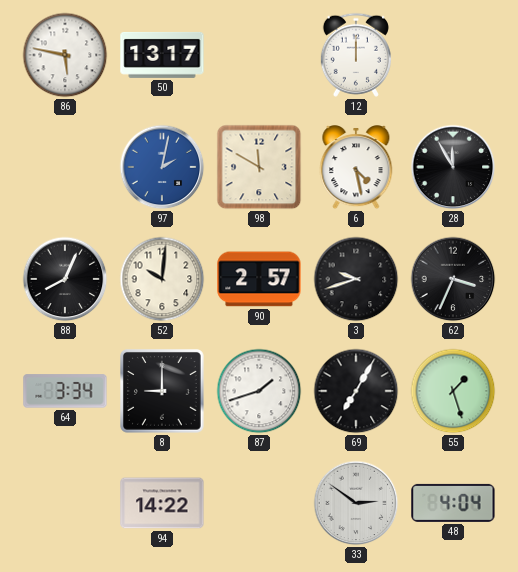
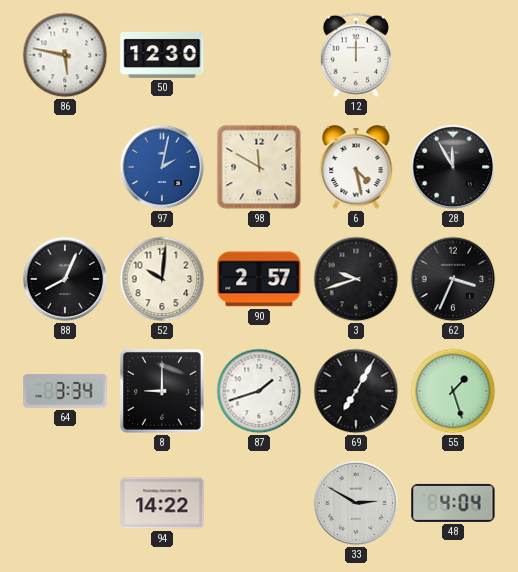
50: 13:17 -> 12:30 (162, 55)
33: 2:51 -> 2:50 (356, 503)
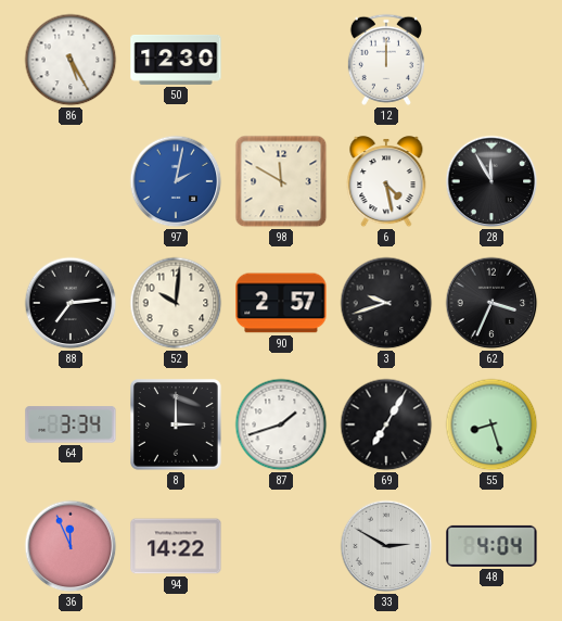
86: 5:47 -> 5:25 (71, 60)
88: 8:04 -> 7:14 (71, 303)
8: 9:00 -> 3:00 (177, 426)
55: 1:27 -> 8:27 (491, 424)
36: none -> 11:56 (71, 546)
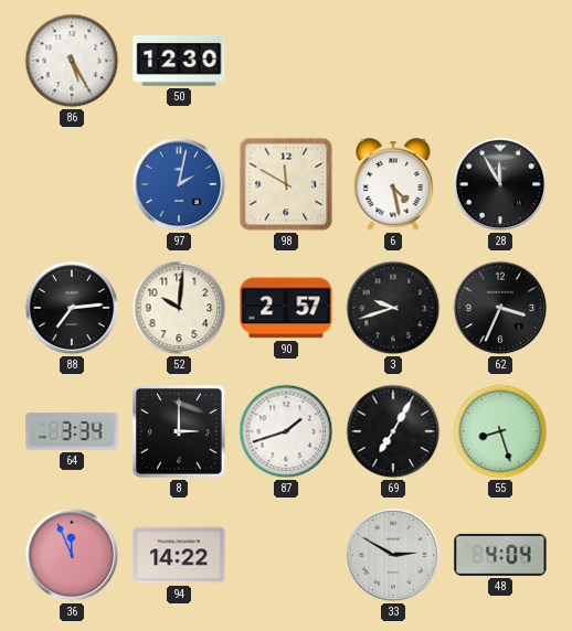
12: 12:00 -> none (386, 60)
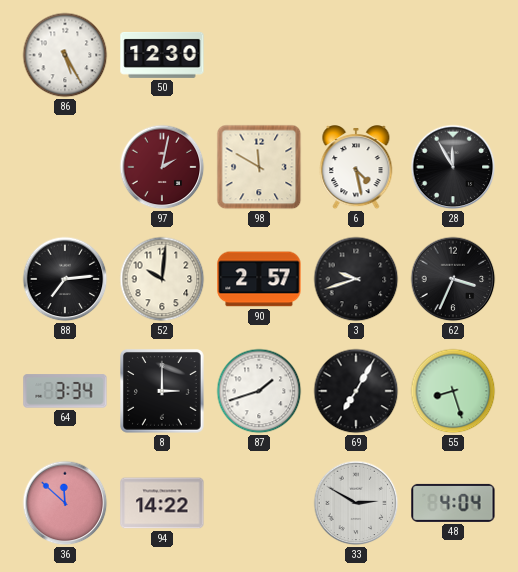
97 dial: blue -> burgundy (162, 167)
36: 11:56 -> 11:52 (65, 503)
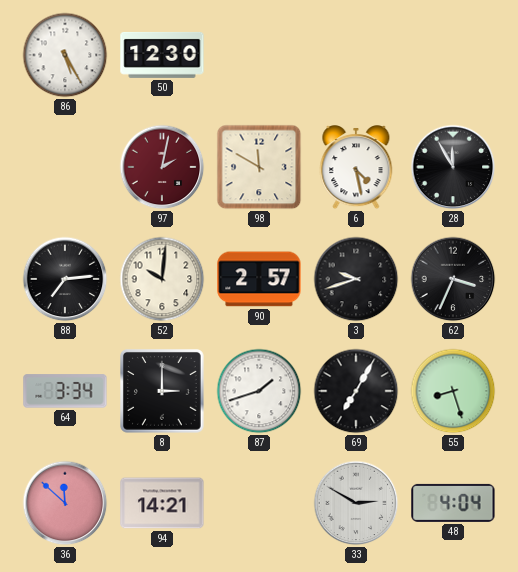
94: 14:22 -> 14:21 (162, 503)
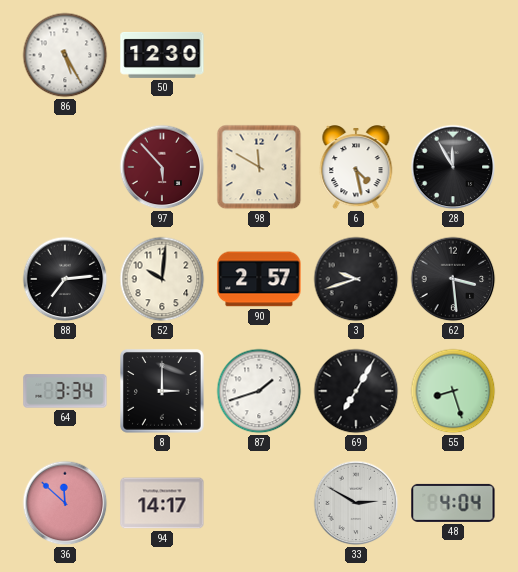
97: 2:02 -> 5:53 (162, 167)
62: 3:34 -> 3:29 (453, 279)
94: 14:21 -> 14:17 (162, 503)
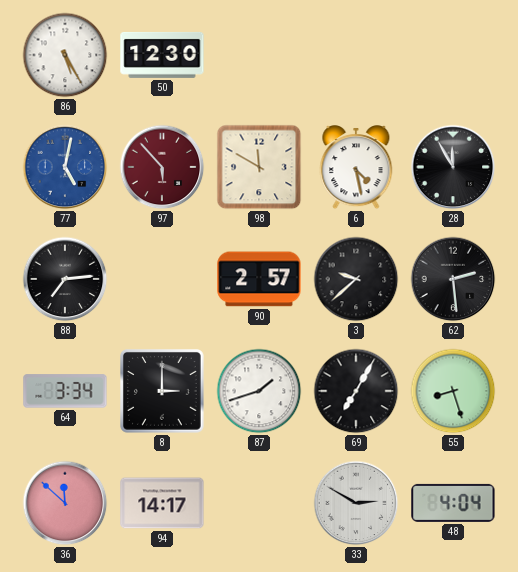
77: none -> 5:02 (65, 167)
52: 10:01 -> none (162, 279)
3: 9:42 -> 9:38 (356, 279)
62: 3:29 -> 2:29 (453, 279)
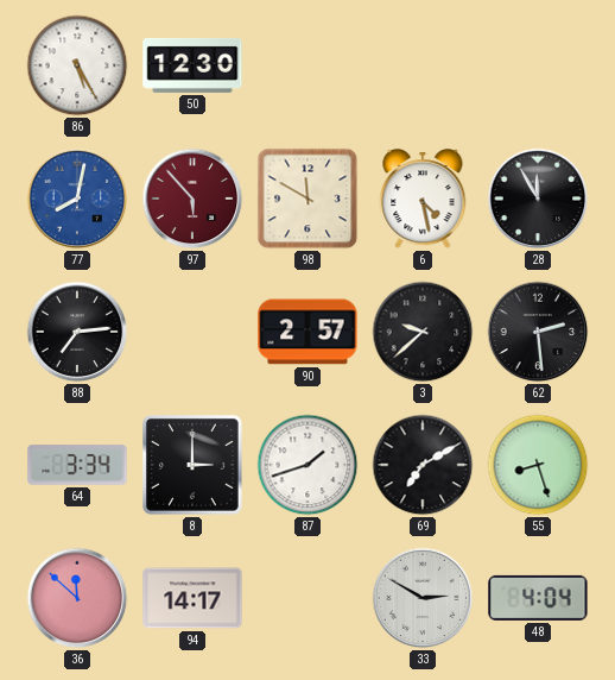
77: 5:02 -> 8:02 (77, 199)
69: 7:05 -> 7:10 (423, 465)
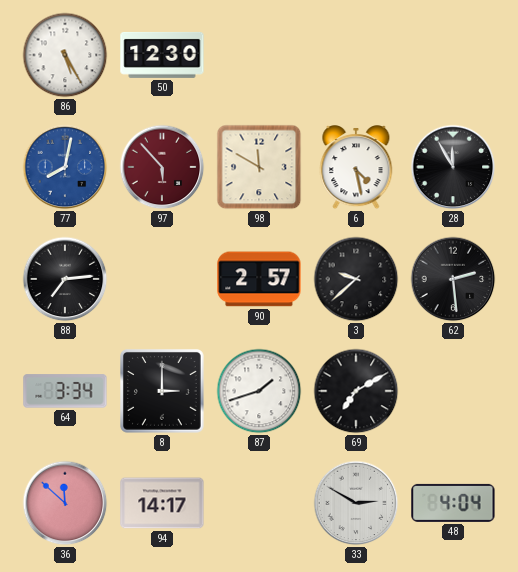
55: 8:27 -> none (538, 465)
